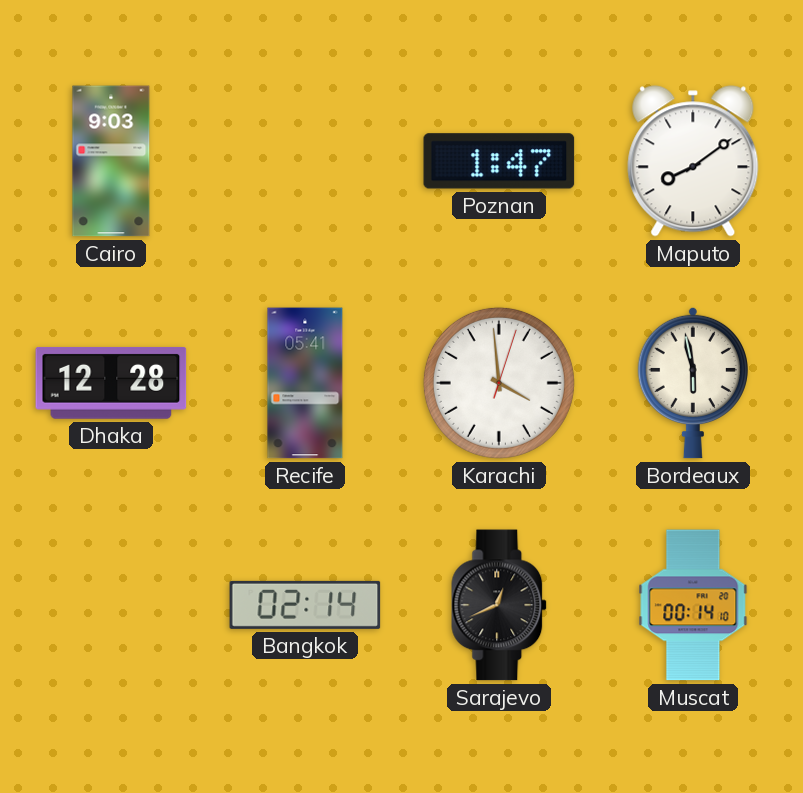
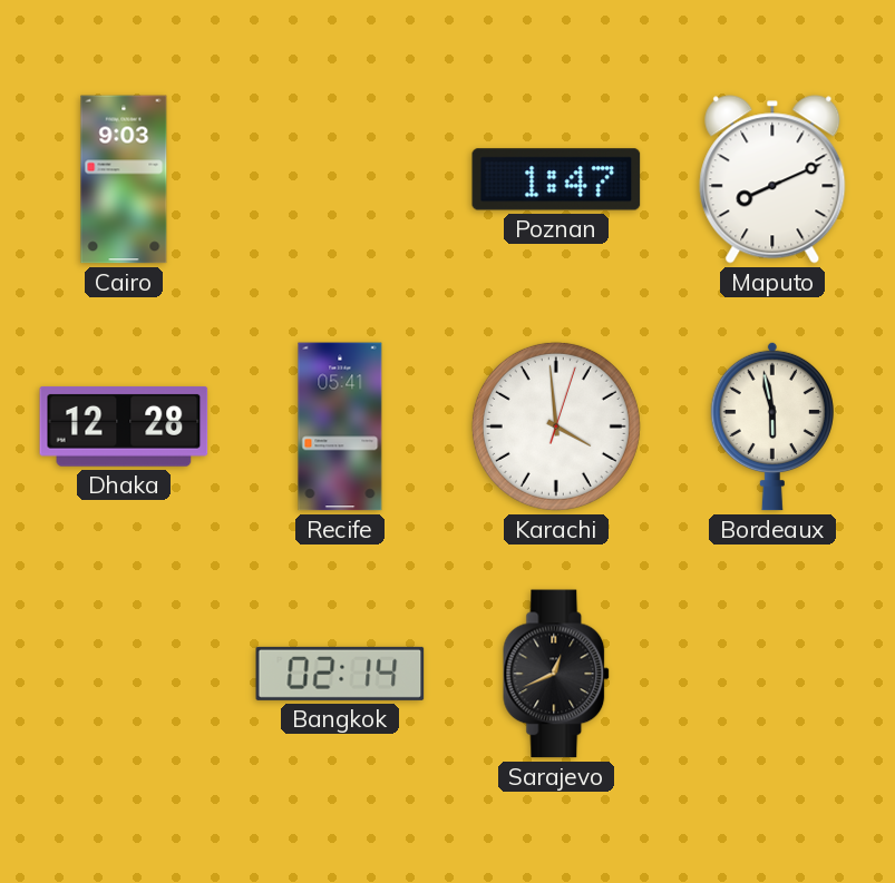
Maputo: 8:09 -> 8:11 (772, 179)
Muscat: 00:14 -> none (693, 605)
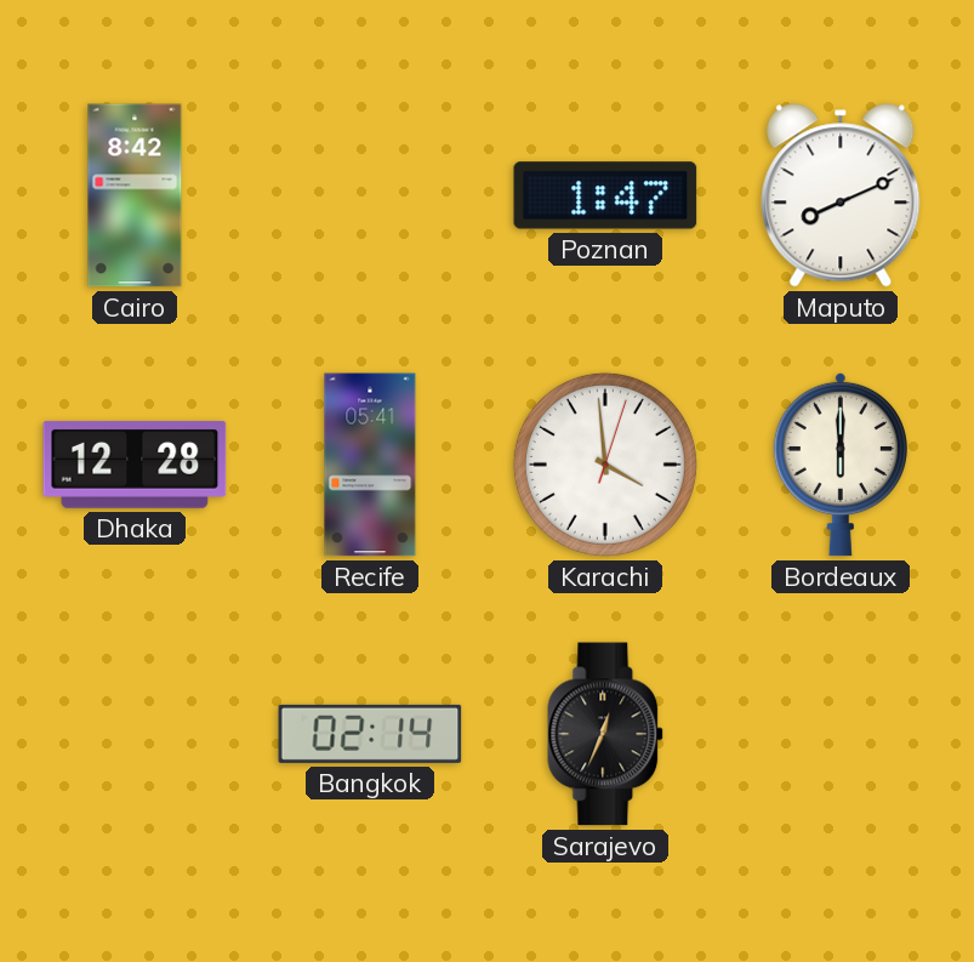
Cairo: 9:03 -> 8:42 (135, 195)
Bordeaux: 5:58 -> 6:00 (841, 465)
Sarajevo: 12:41 -> 12:34 (606, 734)
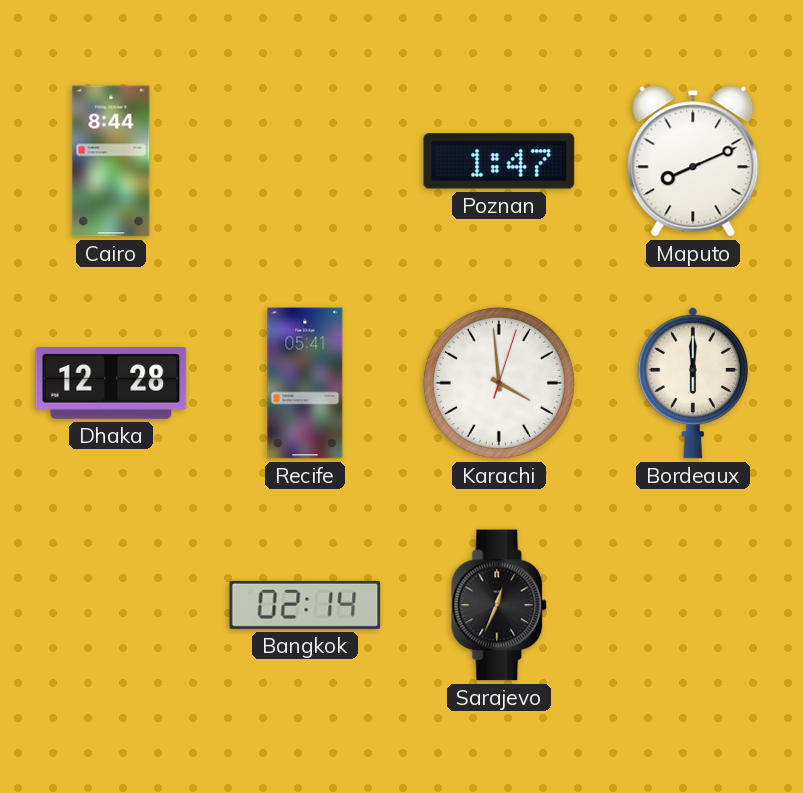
Cairo: 8:42 -> 8:44 (111, 161)
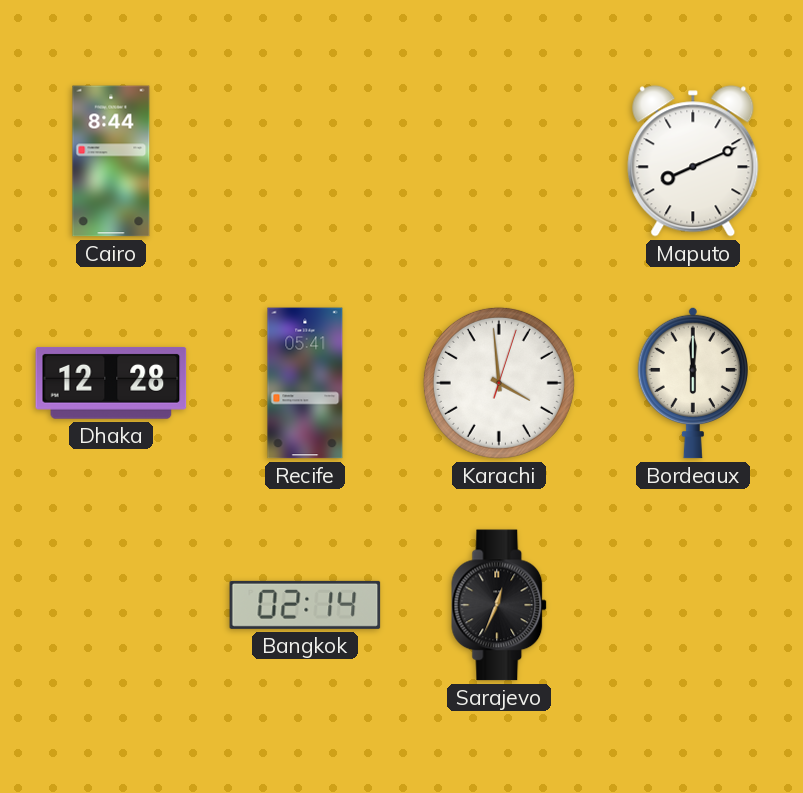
Poznan: 1:47 -> none (499, 161)
